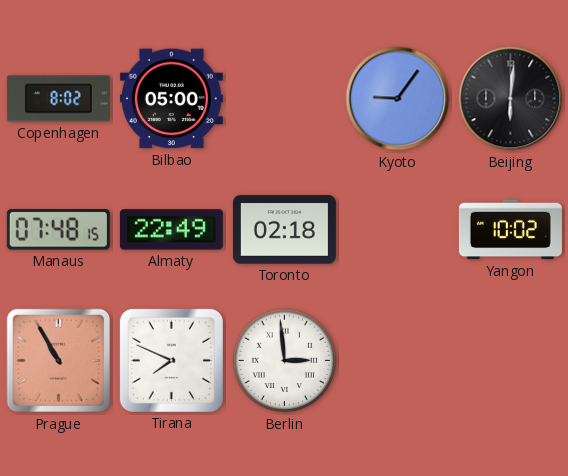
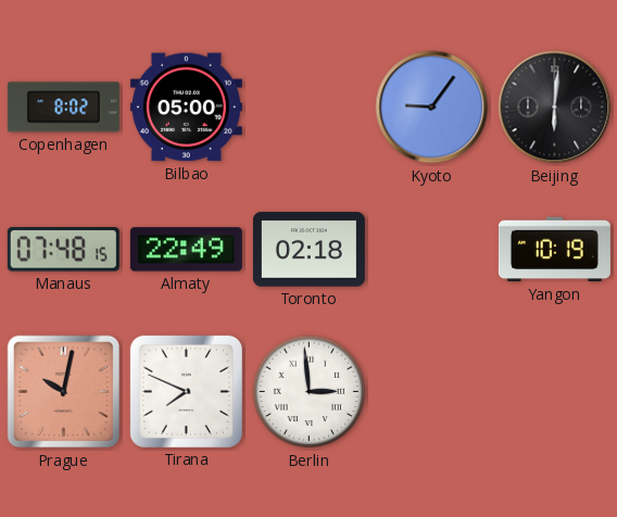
Yangon: 10:02 -> 10:19 (554, 250)
Prague: 10:55 -> 10:02 (64, 392)
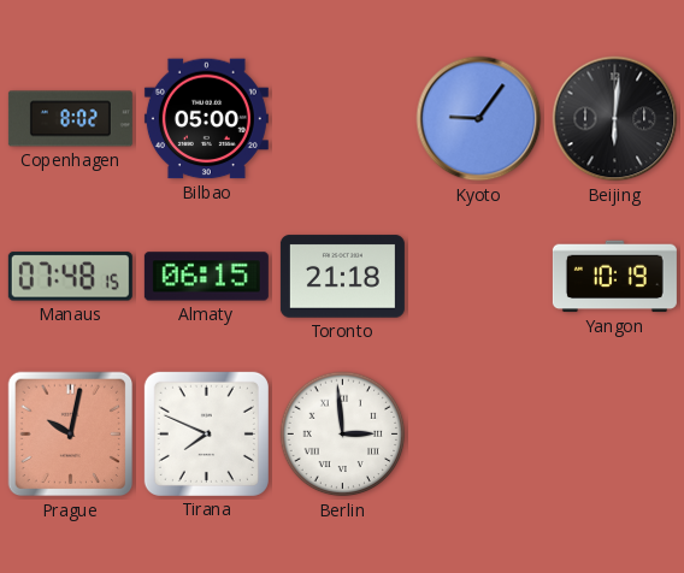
Almaty: 22:49 -> 06:15 (206, 277)
Toronto: 02:18 -> 21:18 (342, 277)
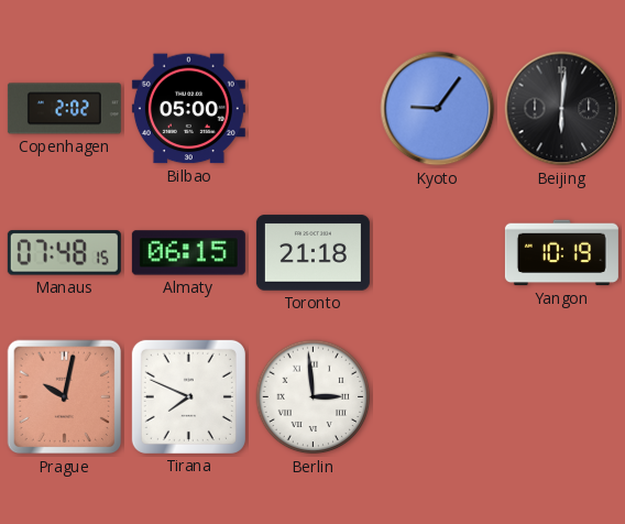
Copenhagen: 8:02 -> 2:02 (64, 109)
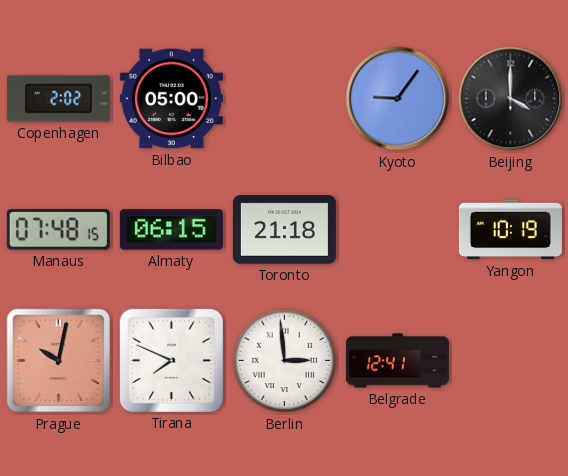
Beijing: 6:01 -> 4:00 (511, 99)
Belgrade: none -> 12:41 (397, 361)
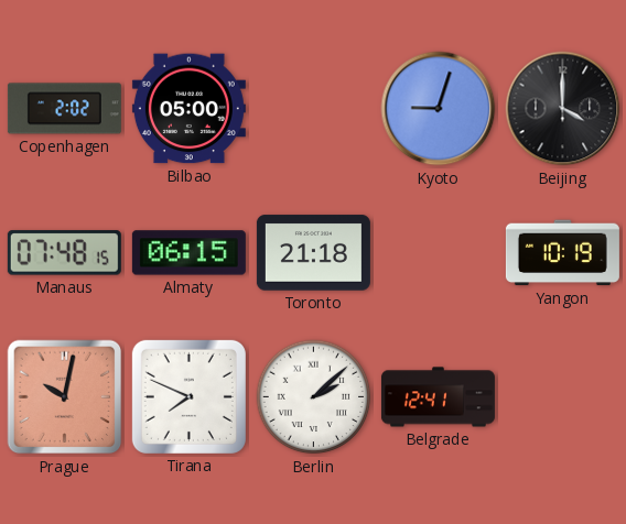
Kyoto: 9:06 -> 9:03 (439, 109)
Berlin: 2:59 -> 2:08 (314, 397)
